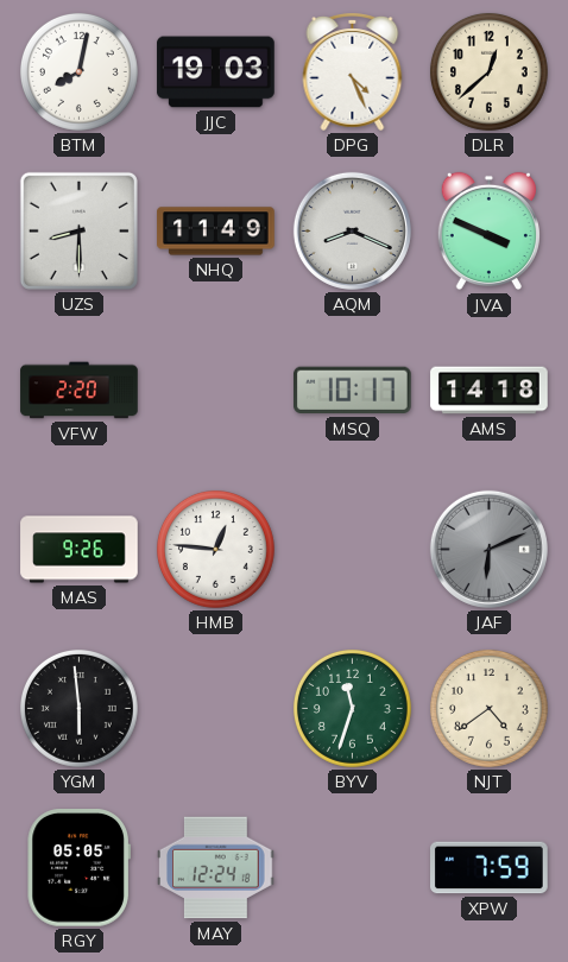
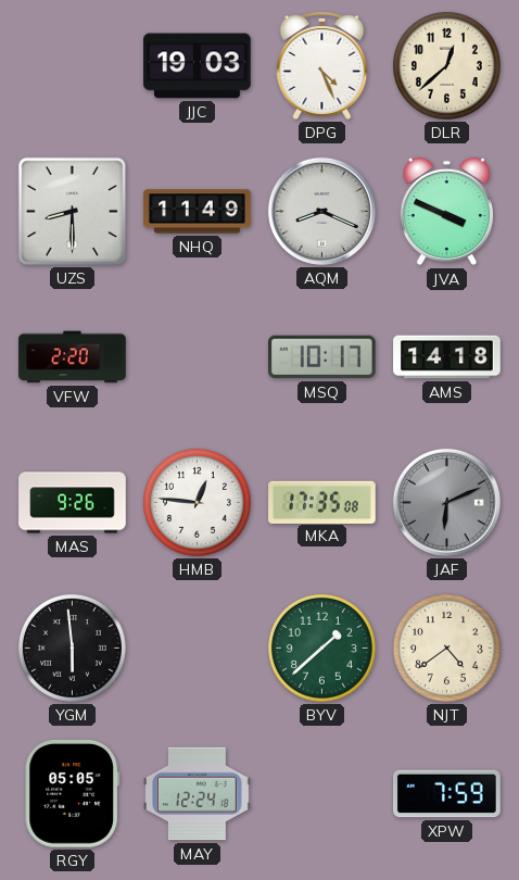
BTM: 8:02 -> none (78, 71)
MKA: none -> 17:35 (322, 502)
BYV: 11:33 -> 1:38 (321, 648)
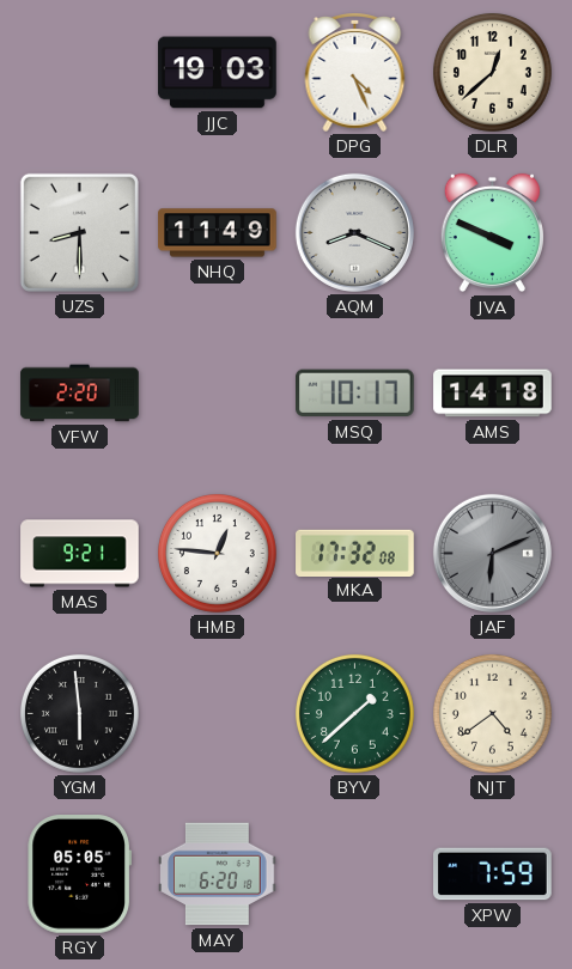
MAS: 9:26 -> 9:21 (80, 554)
MKA: 17:35 -> 17:32 (355, 553)
MAY: 12:24 -> 6:20 (218, 874)
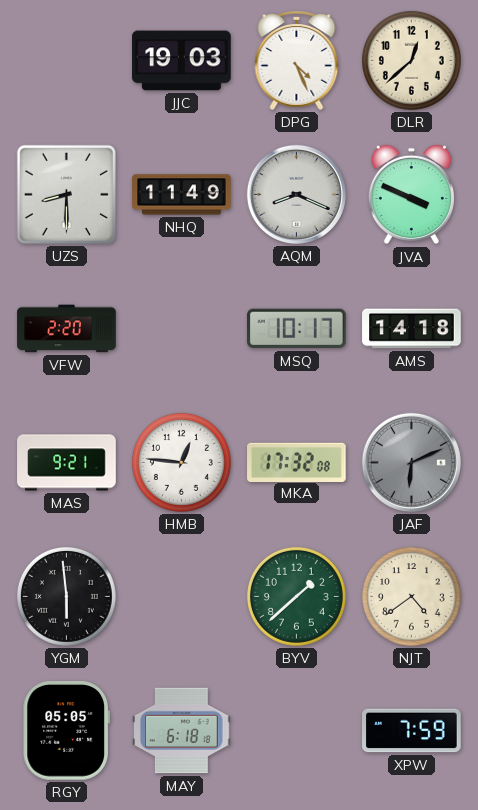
MAY: 6:20 -> 6:18 (182, 731)
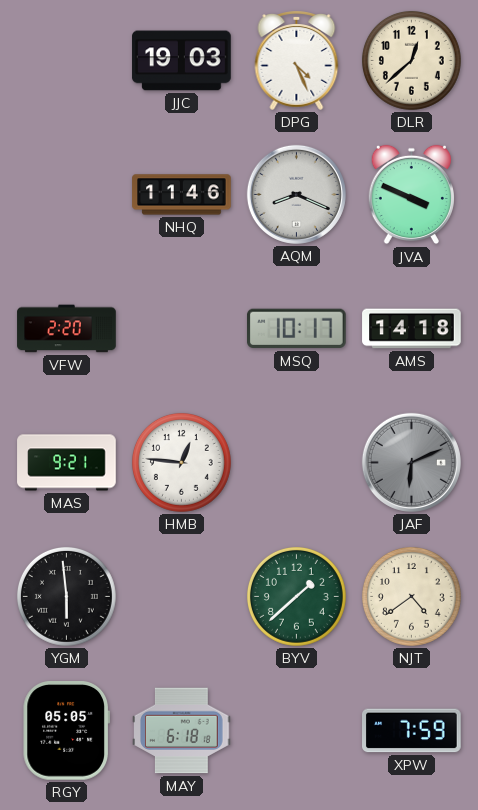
UZS: 8:30 -> none (66, 194)
NHQ: 11:49 -> 11:46 (182, 195)
MKA: 17:32 -> none (297, 462)
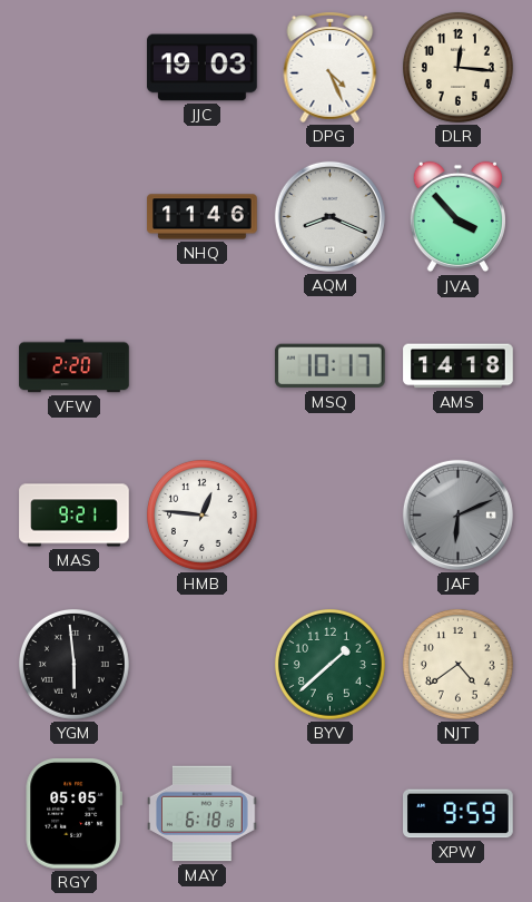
DLR: 12:38 -> 12:16 (457, 67)
JVA: 3:49 -> 3:53 (457, 217)
XPW: 7:59 -> 9:59 (459, 814)
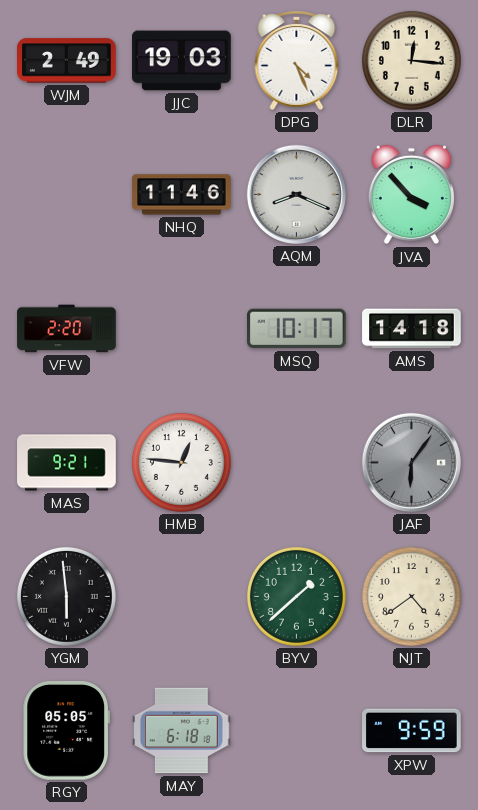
WJM: none -> 2:49 (67, 61)
JAF: 6:11 -> 6:06 (411, 462)
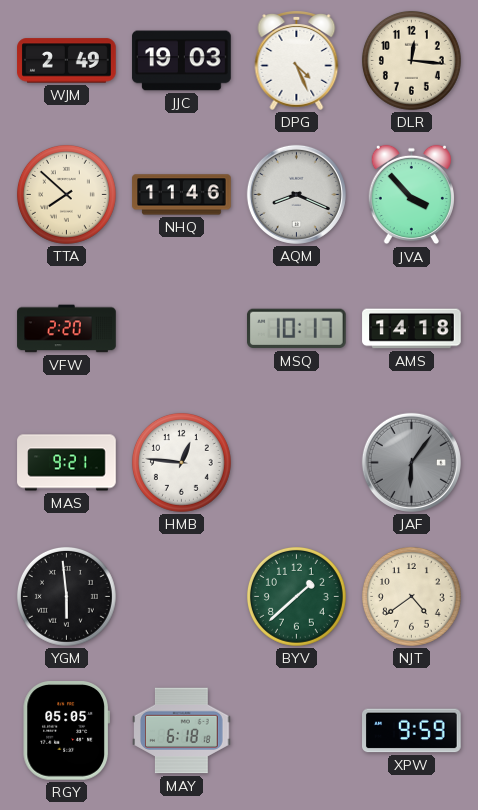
TTA: none -> 7:52 (66, 194)
